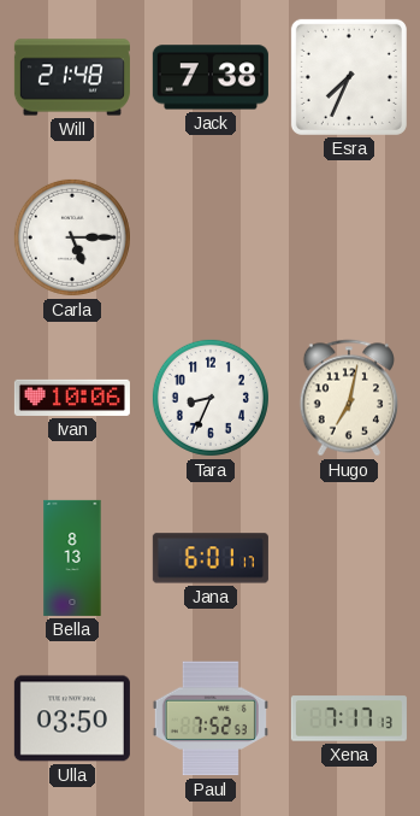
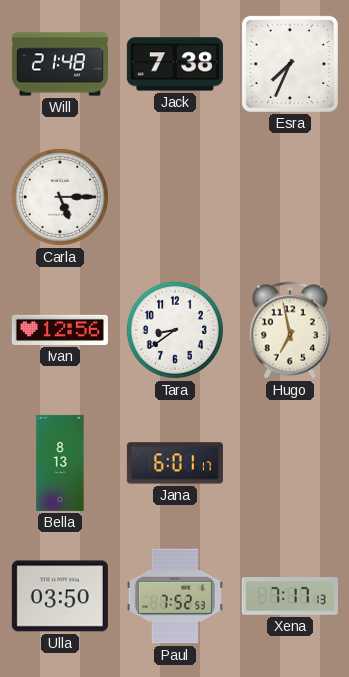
Ivan: 10:06 -> 12:56 (60, 330)
Tara: 8:34 -> 8:39 (175, 330)
Hugo: 7:02 -> 6:58 (289, 330)
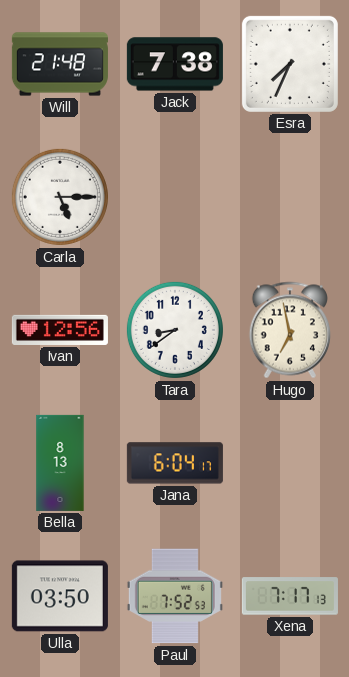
Jana: 6:01 -> 6:04 (175, 463)
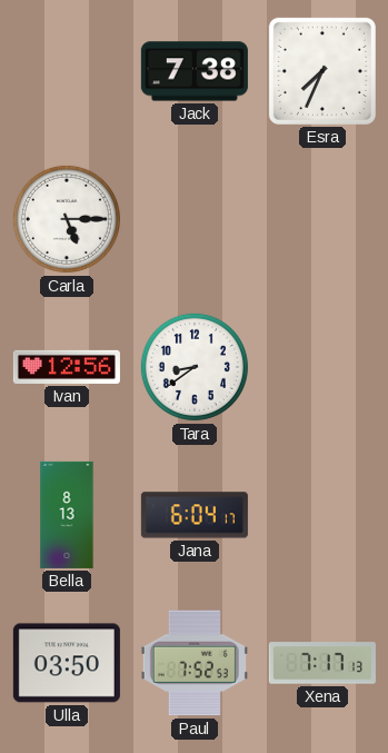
Will: 21:48 -> none (60, 64)
Hugo: 6:58 -> none (289, 330)
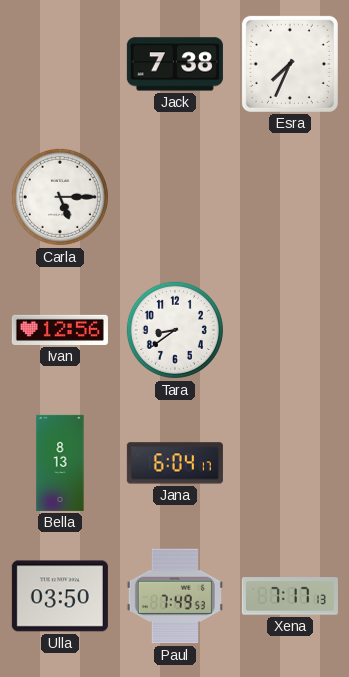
Paul: 7:52 -> 7:49 (175, 596)
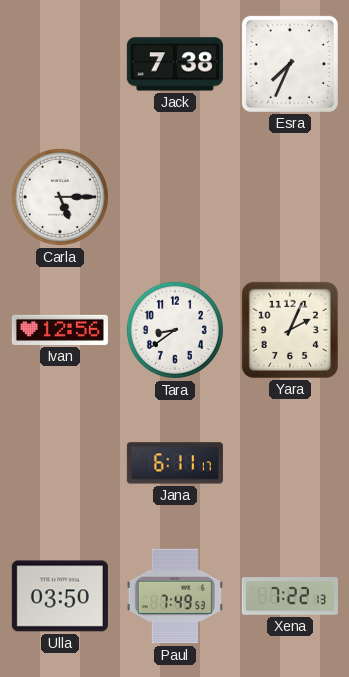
Yara: none -> 2:04 (290, 330)
Bella: 8:13 -> none (60, 463)
Jana: 6:04 -> 6:11 (175, 463)
Xena: 7:17 -> 7:22 (290, 596)
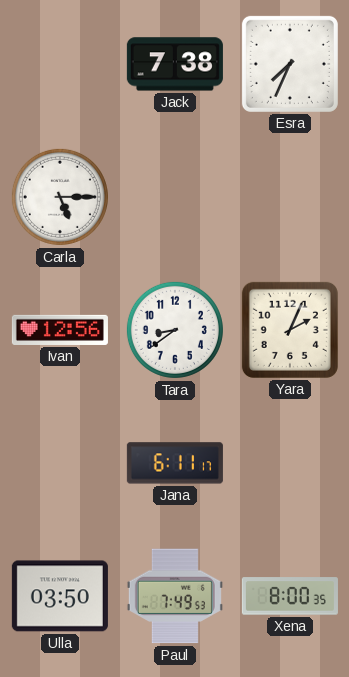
Xena: 7:22 -> 8:00 (290, 596)
